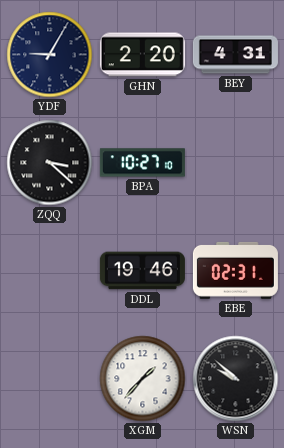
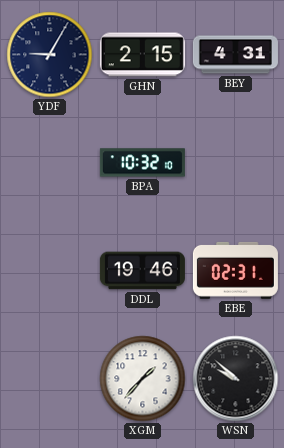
GHN: 2:20 -> 2:15 (142, 55)
ZQQ: 3:22 -> none (50, 163)
BPA: 10:27 -> 10:32 (142, 163)
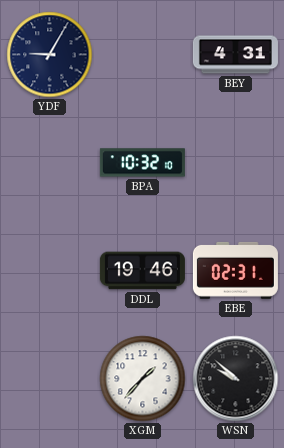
GHN: 2:15 -> none (142, 55)
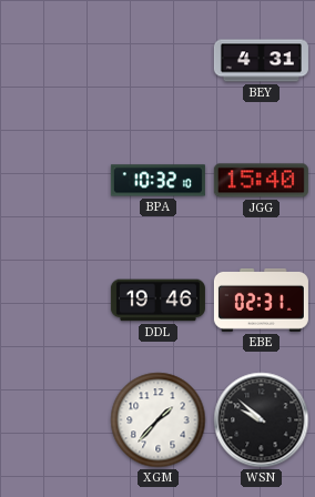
YDF: 9:05 -> none (50, 55)
JGG: none -> 15:40 (261, 181)
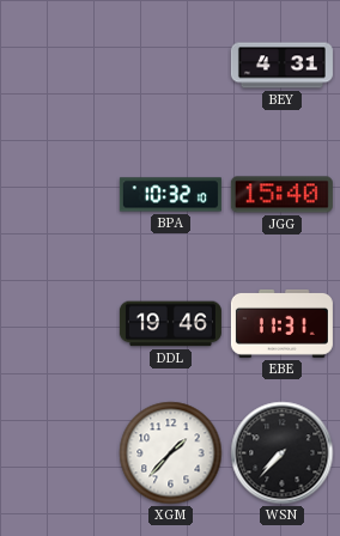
EBE: 02:31 -> 11:31 (281, 323)
WSN: 9:52 -> 7:37 (283, 453)
